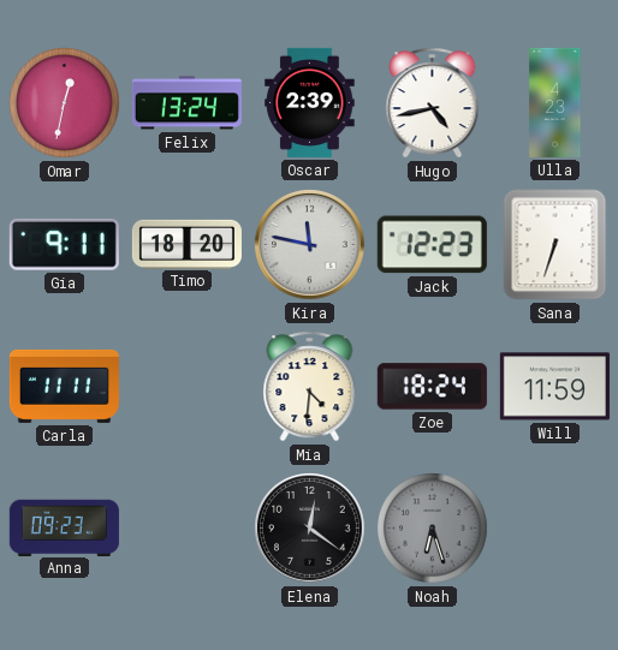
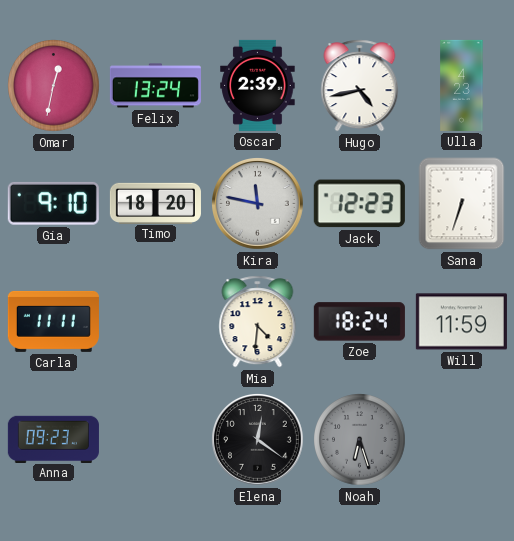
Gia: 9:11 -> 9:10 (53, 203)
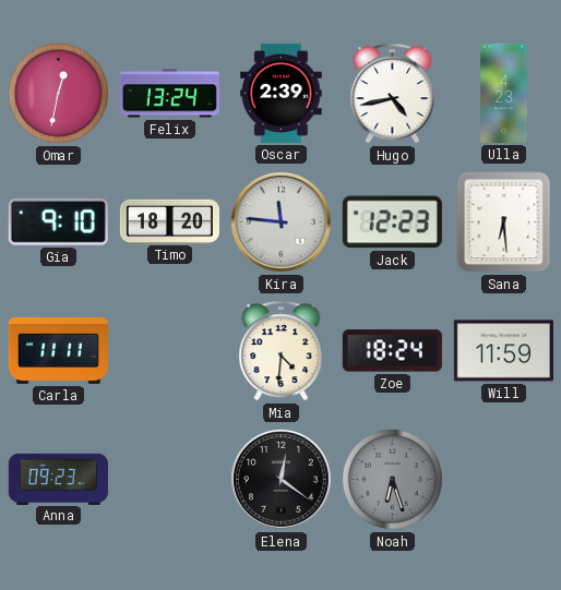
Kira: 11:47 -> 11:46 (282, 222)
Sana: 6:33 -> 6:29 (504, 222)
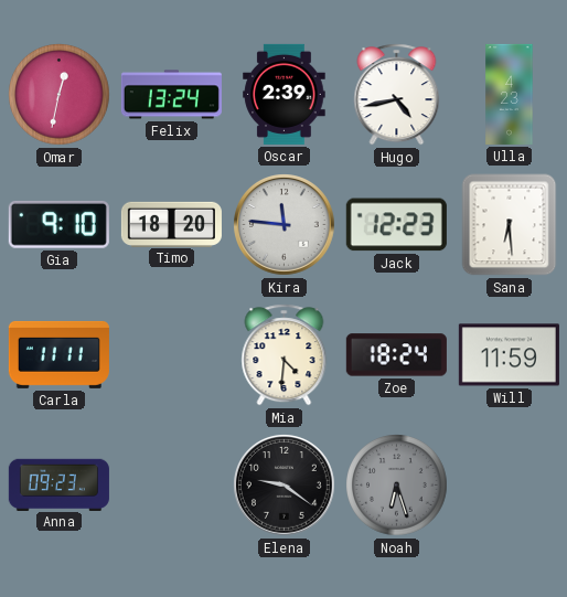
Elena: 12:21 -> 9:21 (285, 486)
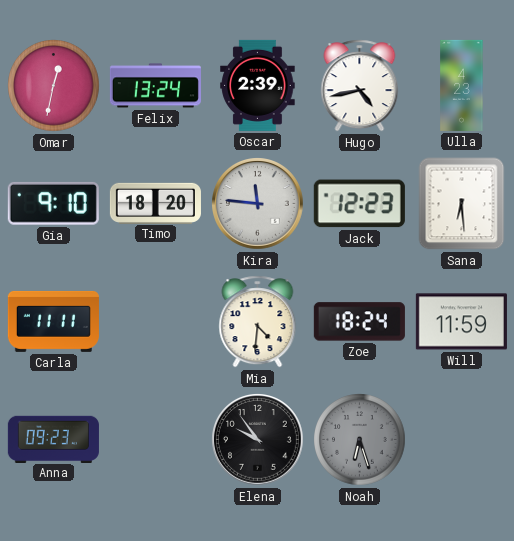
Elena: 9:21 -> 9:54 (258, 440)
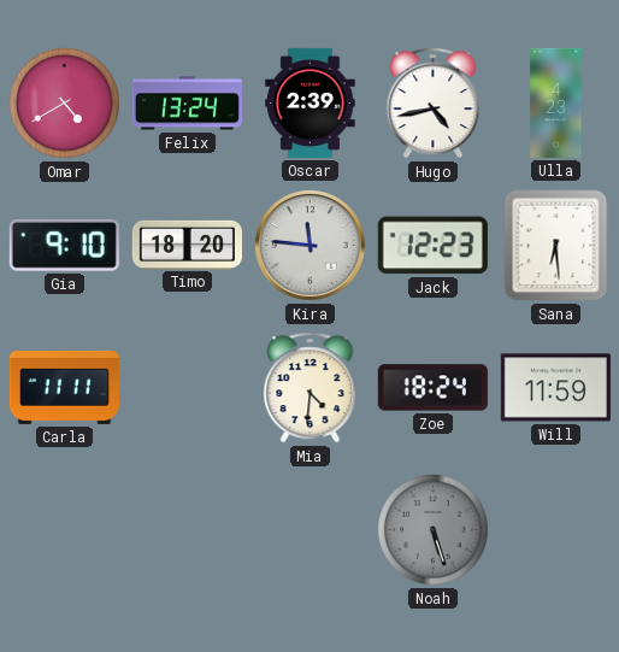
Omar: 12:32 -> 4:40 (65, 104)
Anna: 09:23 -> none (53, 439)
Elena: 9:54 -> none (258, 440)
Noah: 6:27 -> 5:27 (434, 530)
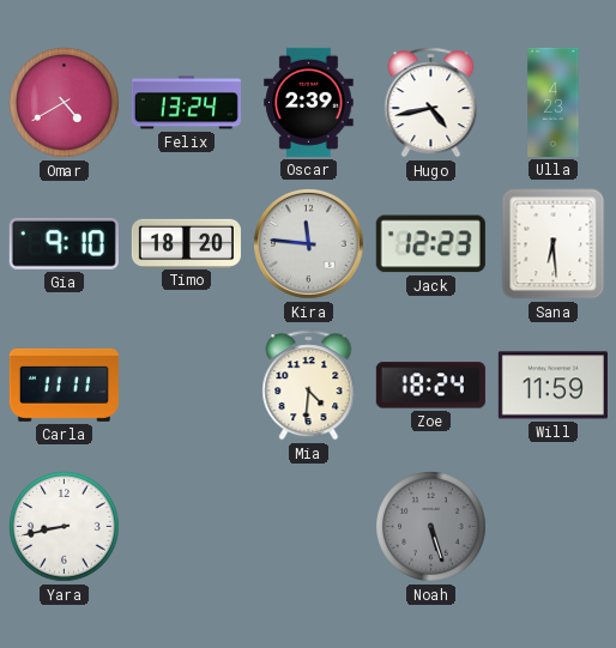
Yara: none -> 8:43 (65, 527)
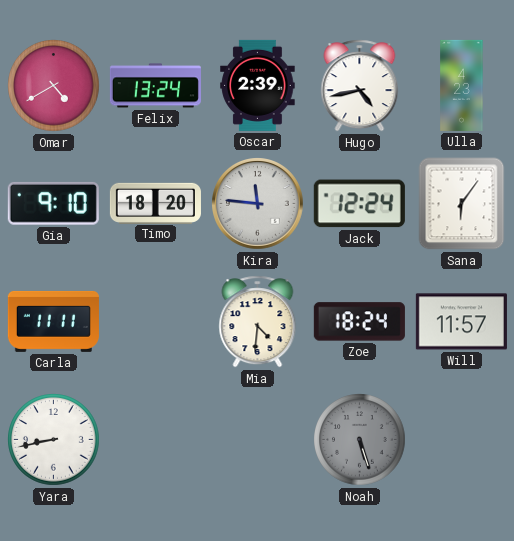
Jack: 12:23 -> 12:24 (359, 204)
Sana: 6:29 -> 6:06 (462, 204)
Will: 11:59 -> 11:57 (461, 322)
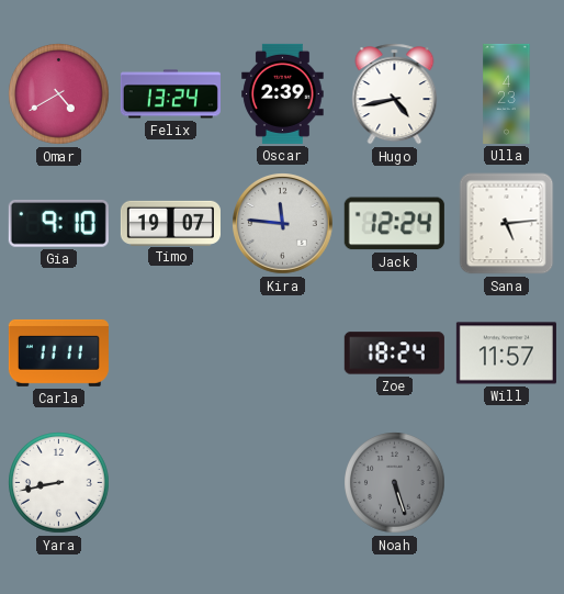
Timo: 18:20 -> 19:07 (170, 223)
Sana: 6:06 -> 5:14 (507, 224)
Mia: 4:31 -> none (258, 322)
